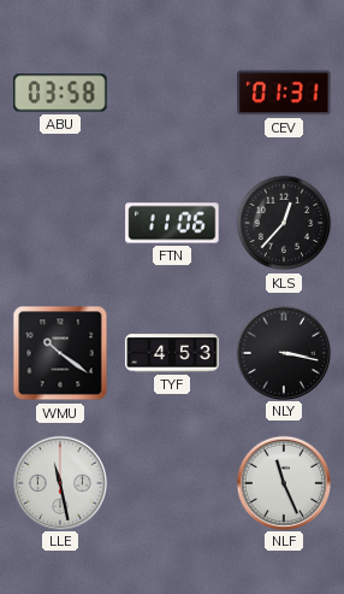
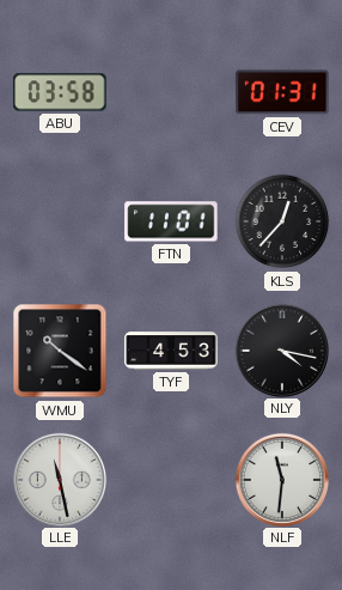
FTN: 11:06 -> 11:01 (171, 221)
NLY: 3:17 -> 4:17 (281, 349)
NLF: 11:26 -> 11:31 (281, 479)
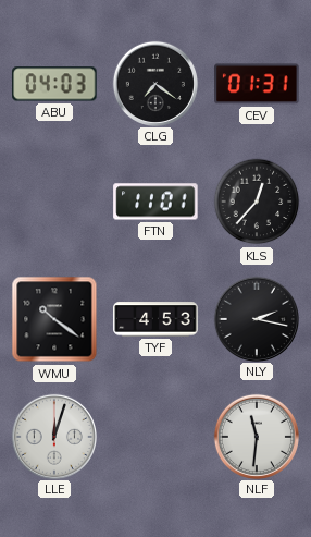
ABU: 03:58 -> 04:03 (54, 84)
CLG: none -> 7:21 (154, 83)
NLY: 4:17 -> 2:17 (256, 318)
LLE: 11:28 -> 12:03 (53, 436)
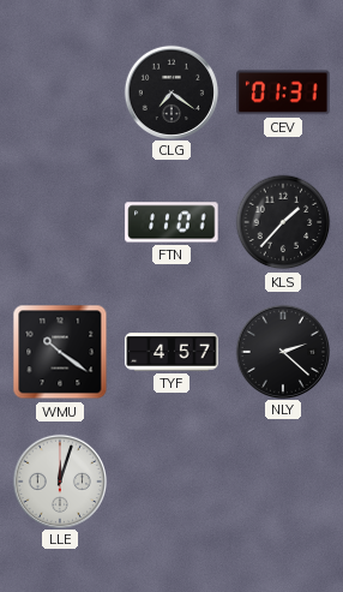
ABU: 04:03 -> none (54, 84)
KLS: 12:37 -> 1:37 (283, 222)
TYF: 4:53 -> 4:57 (171, 352)
NLY: 2:17 -> 2:22 (282, 351)
NLF: 11:31 -> none (256, 436)
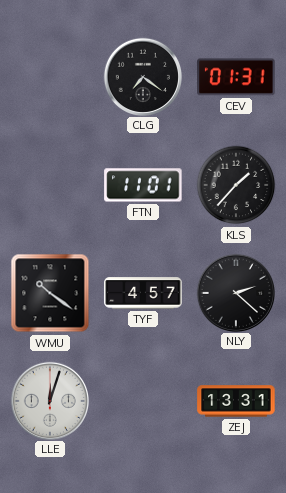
ZEJ: none -> 13:31 (236, 401)
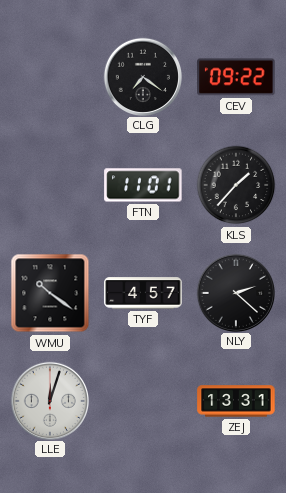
CEV: 01:31 -> 09:22 (236, 77)
